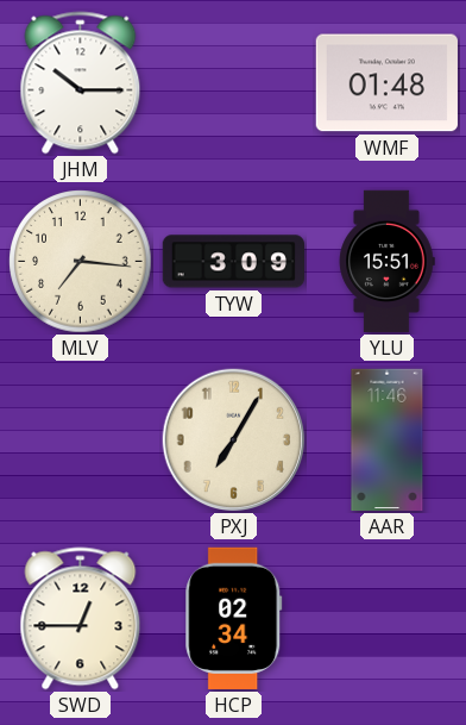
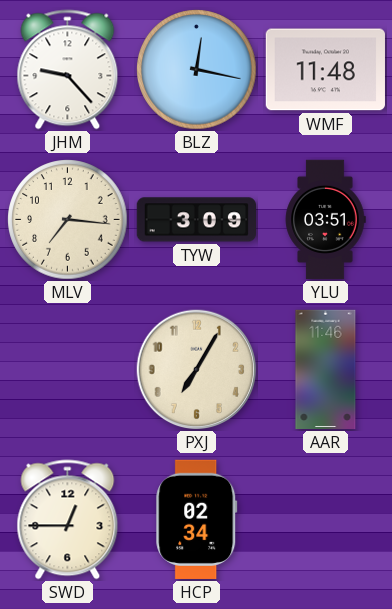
JHM: 10:15 -> 9:23 (68, 70)
BLZ: none -> 12:17 (197, 70)
WMF: 01:48 -> 11:48 (325, 70)
YLU: 15:51 -> 03:51 (325, 220)
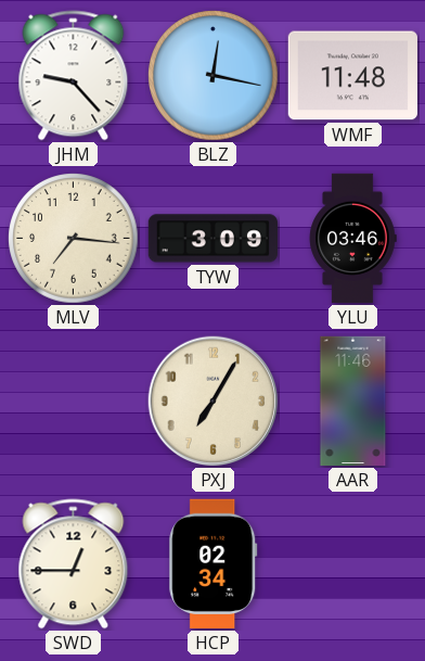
YLU: 03:51 -> 03:46 (352, 239)
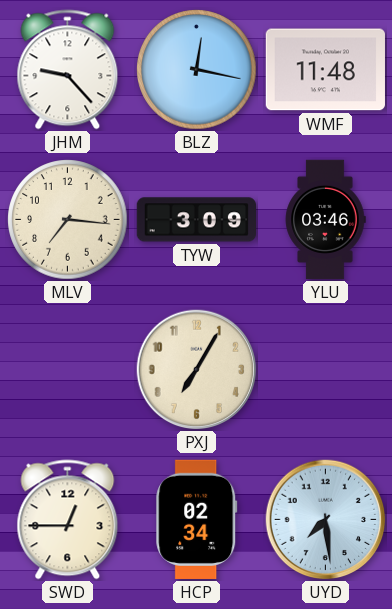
AAR: 11:46 -> none (353, 402)
UYD: none -> 7:29 (326, 520)
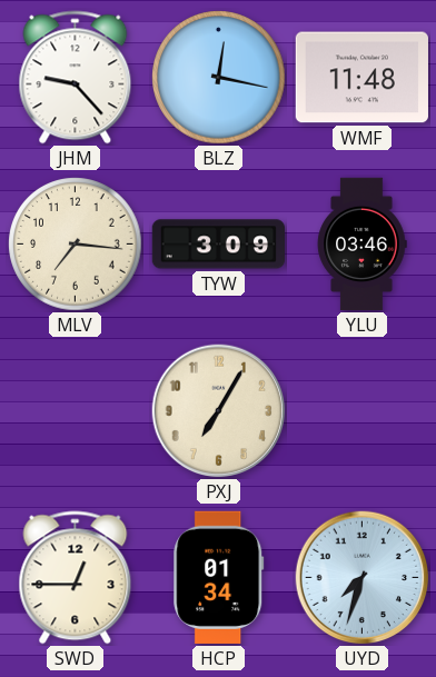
HCP: 02:34 -> 01:34 (219, 577)
UYD: 7:29 -> 7:33 (363, 578)
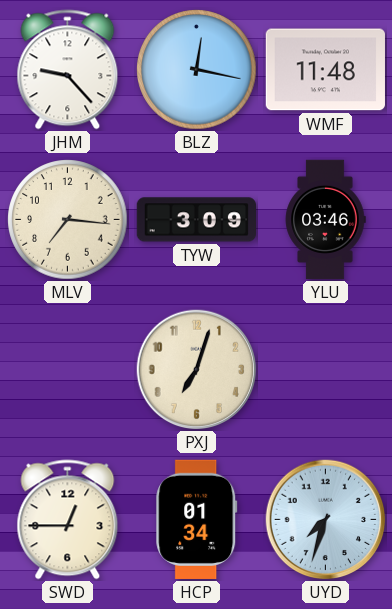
PXJ: 7:05 -> 7:03 (197, 370)
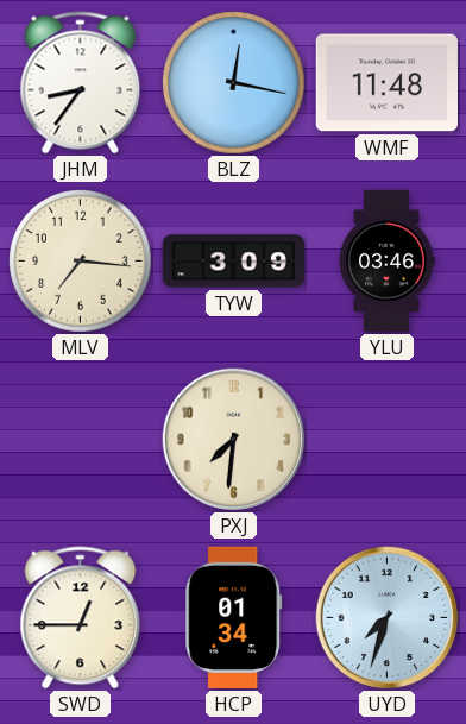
JHM: 9:23 -> 8:36 (81, 83)
PXJ: 7:03 -> 7:31 (234, 440)
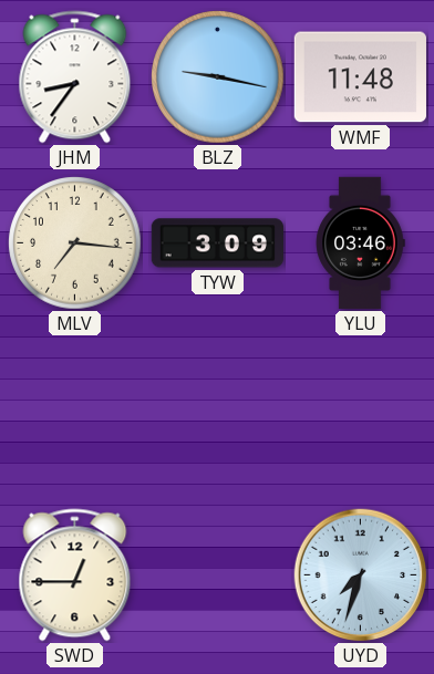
BLZ: 12:17 -> 9:17 (218, 77)
PXJ: 7:31 -> none (234, 440)
HCP: 01:34 -> none (234, 617)
